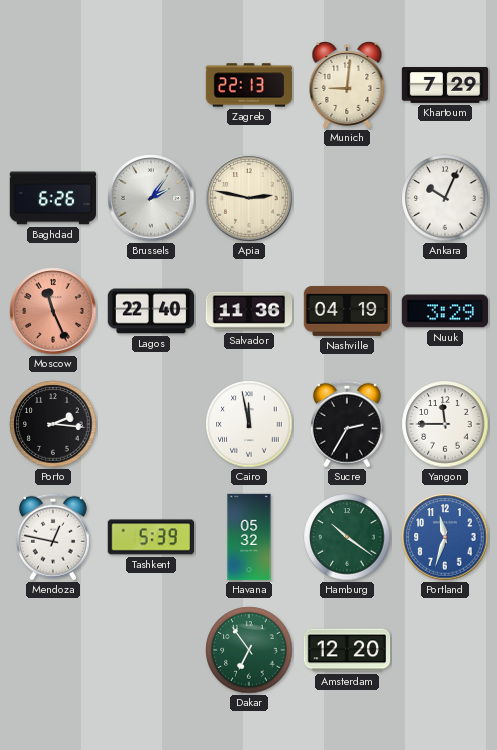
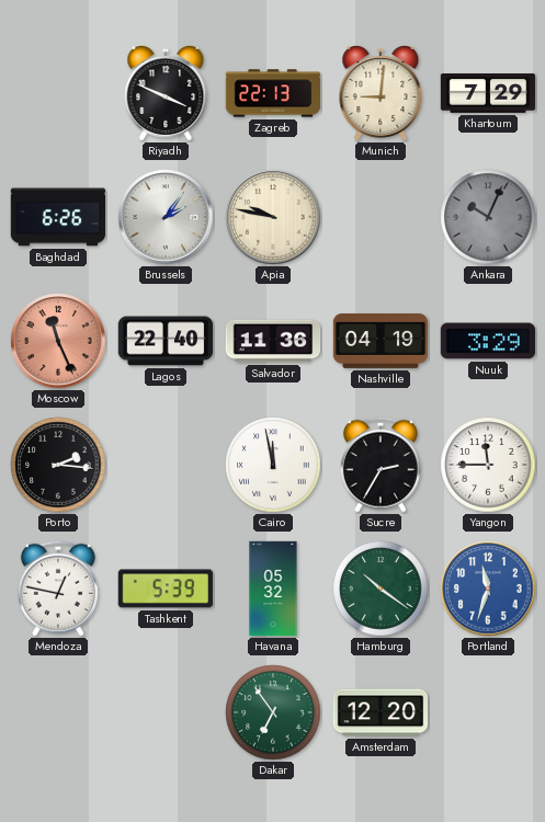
Riyadh: none -> 3:49 (166, 94)
Apia: 2:47 -> 9:47 (273, 217)
Ankara dial: white -> grey (488, 217)
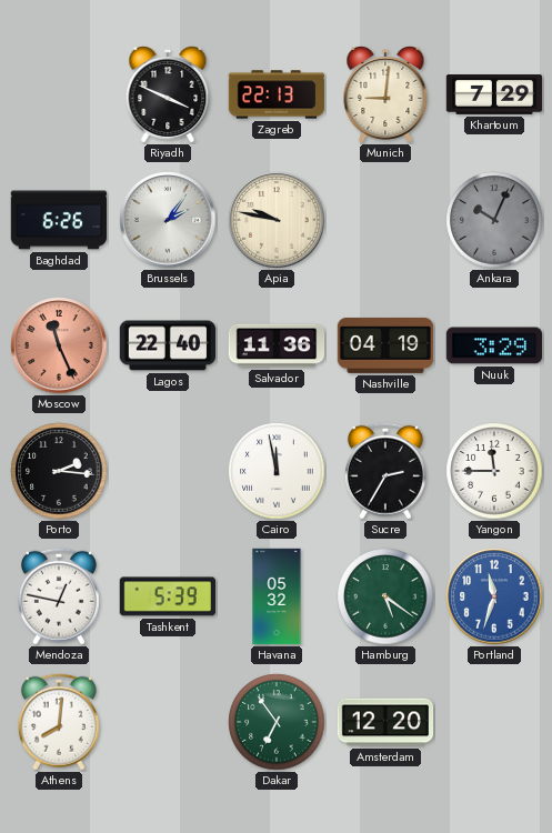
Hamburg: 10:21 -> 5:21 (385, 596)
Athens: none -> 8:01 (59, 722)
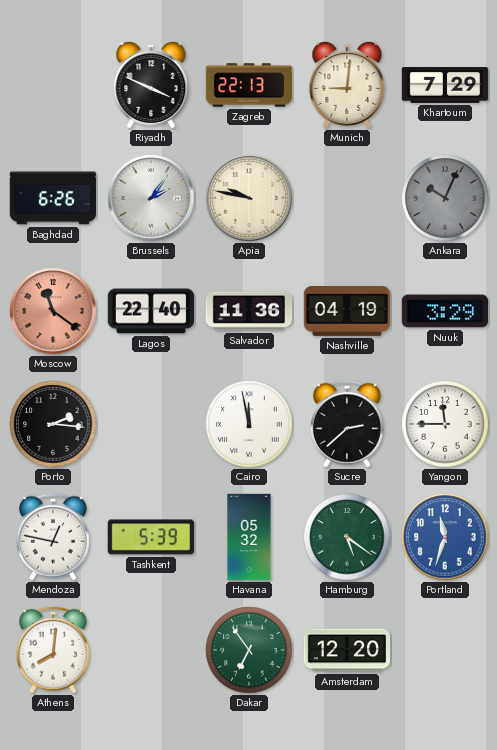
Moscow: 11:26 -> 11:21 (53, 311)
Sucre: 2:35 -> 2:38 (347, 424)
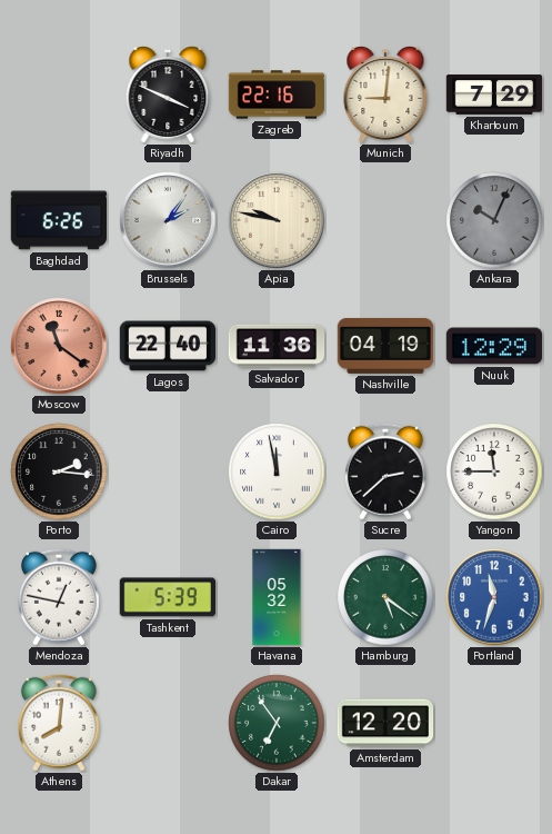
Zagreb: 22:13 -> 22:16 (277, 95)
Nuuk: 3:29 -> 12:29 (494, 346)
